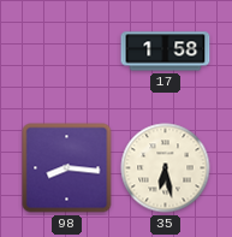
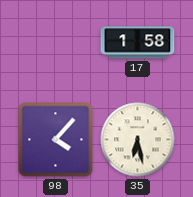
98: 8:16 -> 4:07 (56, 140)
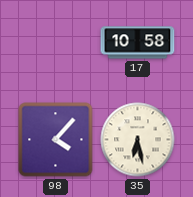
17: 1:58 -> 10:58 (138, 43)
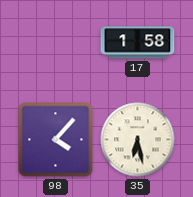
17: 10:58 -> 1:58 (138, 43)
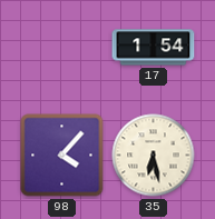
17: 1:58 -> 1:54 (154, 48)
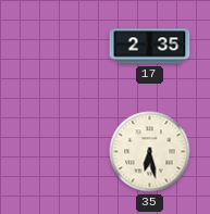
17: 1:54 -> 2:35 (150, 47)
98: 4:07 -> none (62, 156)
